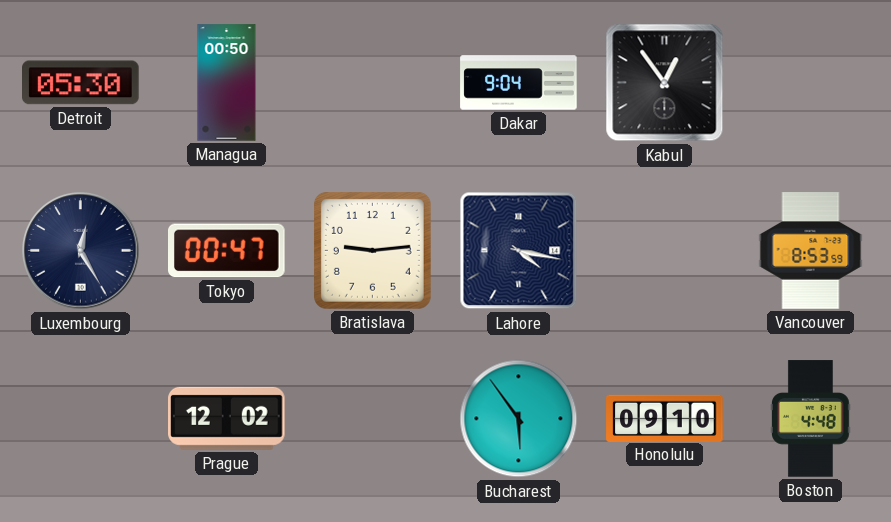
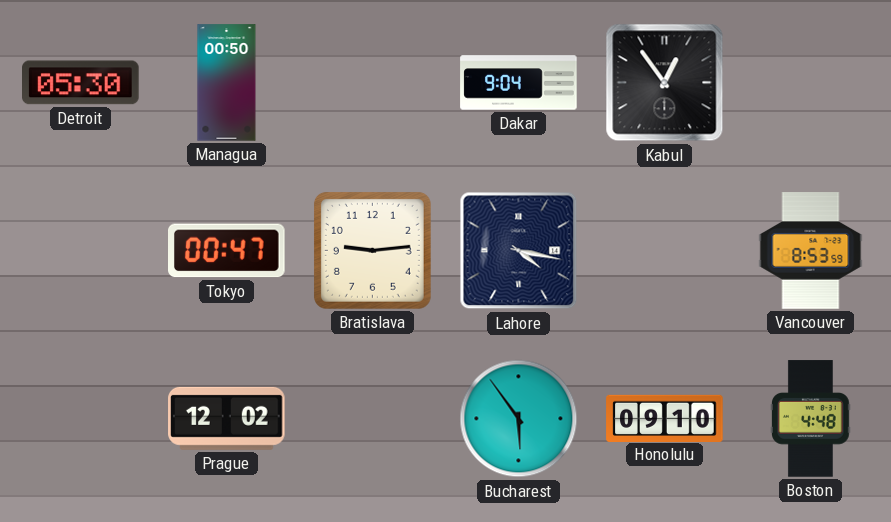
Luxembourg: 12:25 -> none (81, 251)
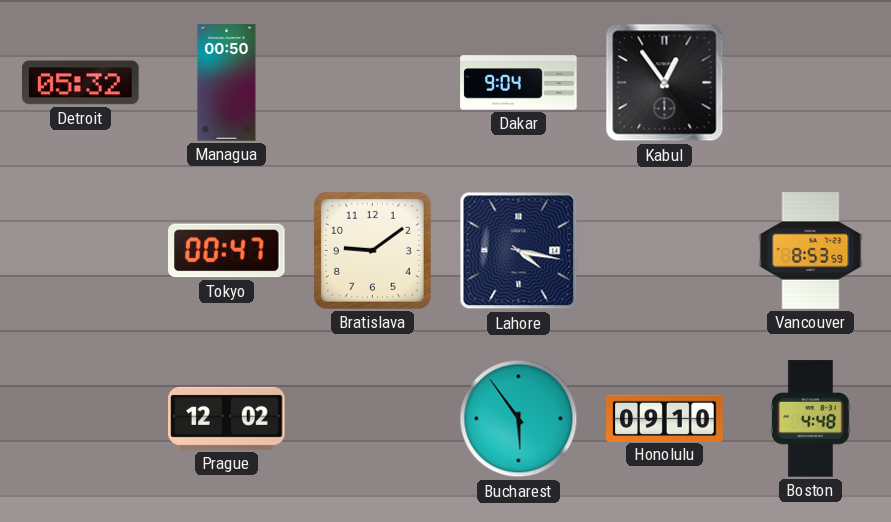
Detroit: 05:30 -> 05:32 (81, 83)
Bratislava: 9:14 -> 9:09 (372, 250)
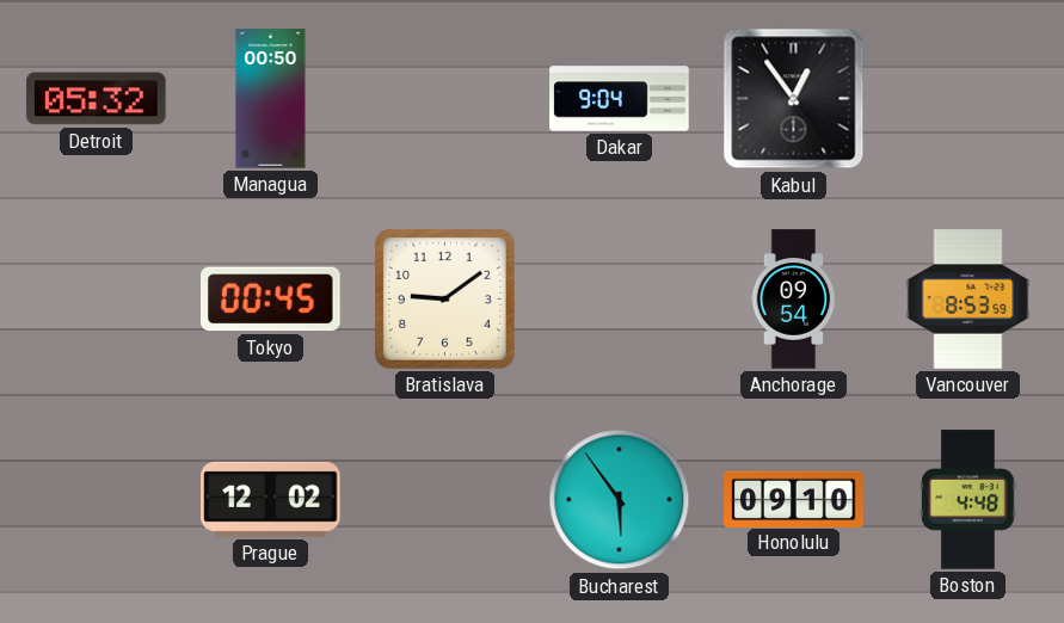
Tokyo: 00:47 -> 00:45 (271, 300)
Lahore: 4:17 -> none (519, 251)
Anchorage: none -> 09:54 (794, 300)
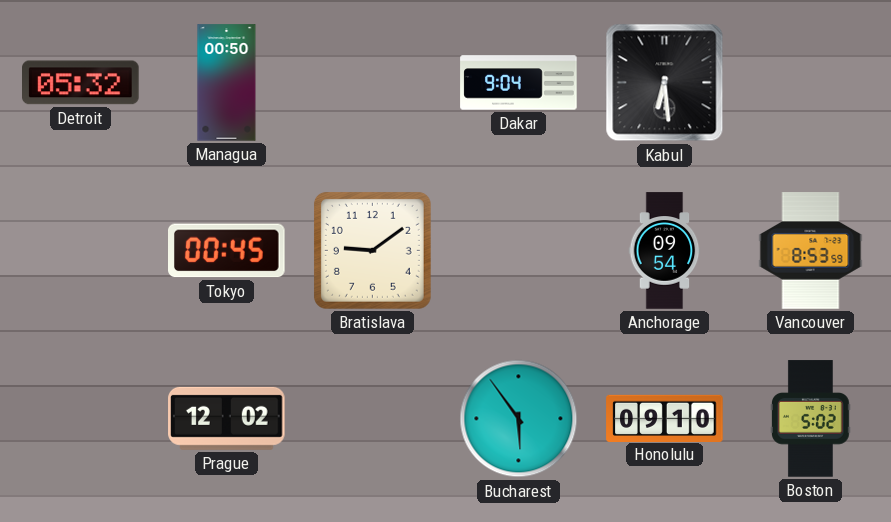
Kabul: 12:54 -> 6:29 (665, 83)
Boston: 4:48 -> 5:02 (811, 419)
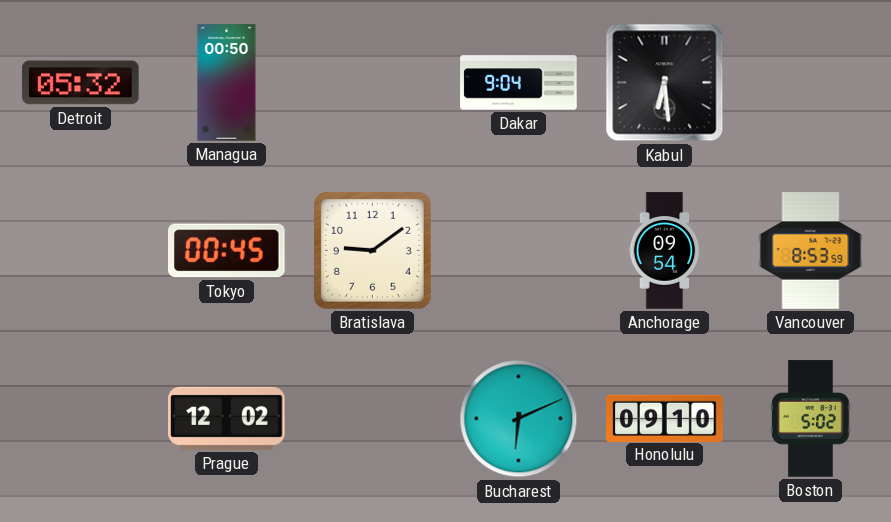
Bucharest: 5:54 -> 6:11 (519, 419)
